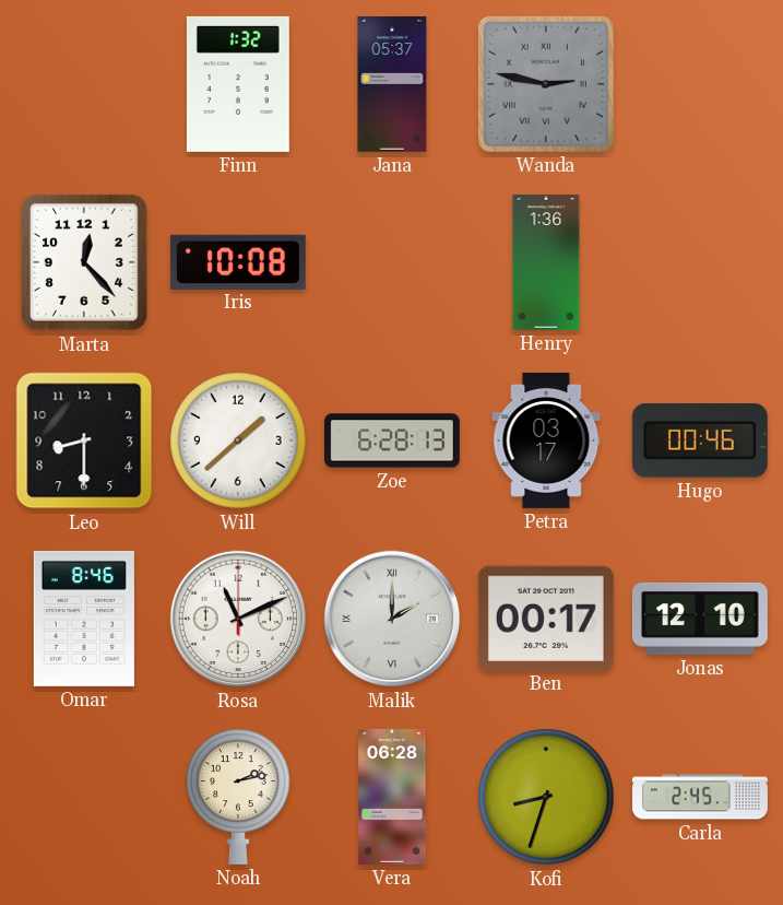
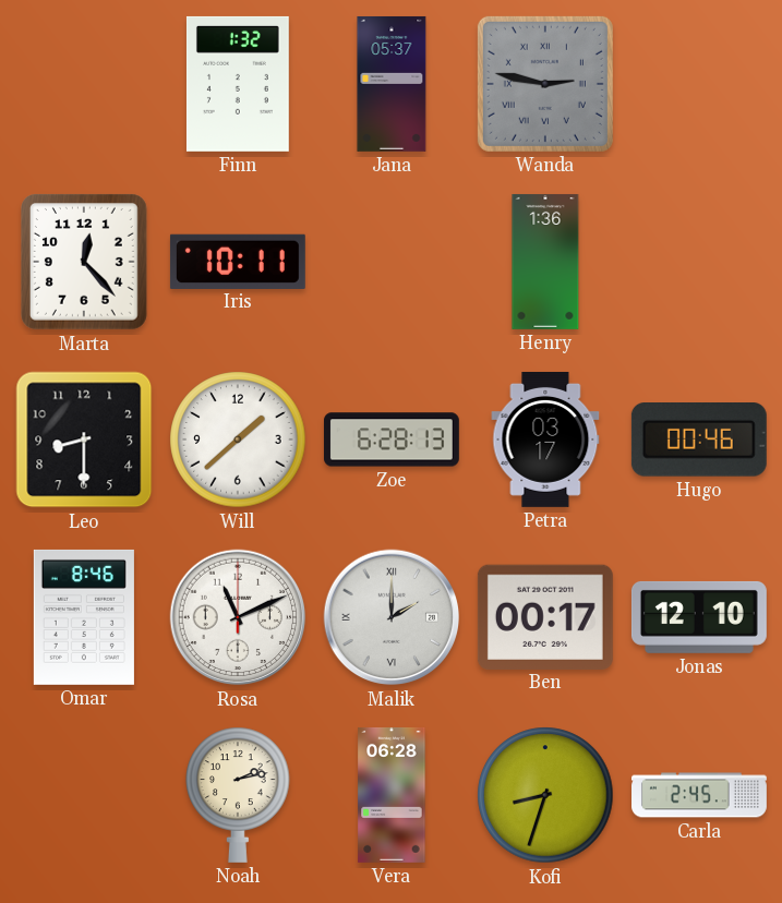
Iris: 10:08 -> 10:11 (238, 261)
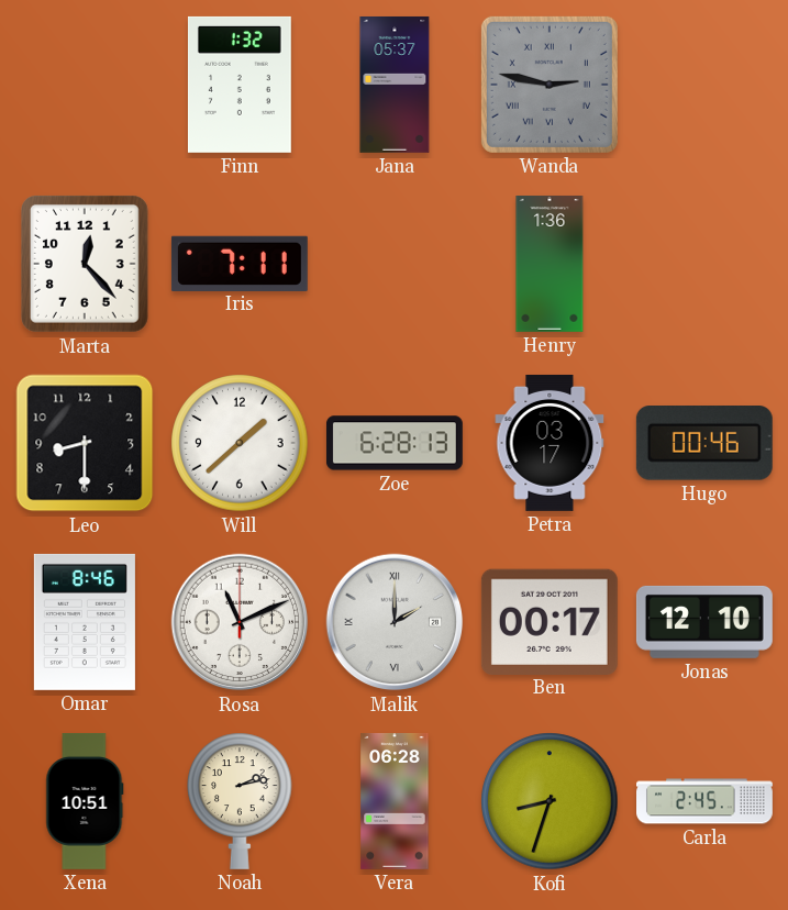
Iris: 10:11 -> 7:11 (240, 263)
Xena: none -> 10:51 (85, 801)
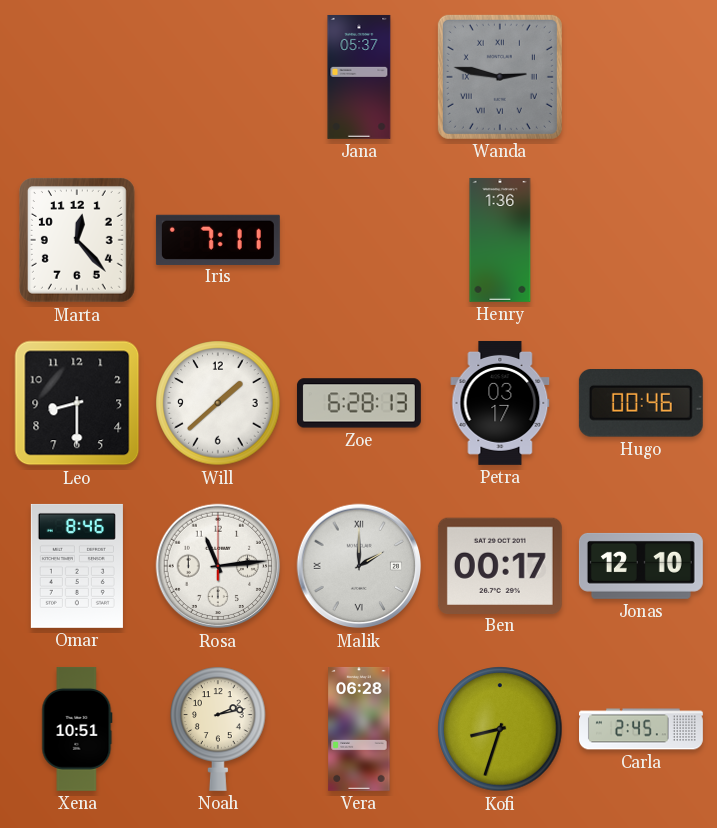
Finn: 1:32 -> none (240, 85)
Rosa: 11:11 -> 11:14 (218, 566)
